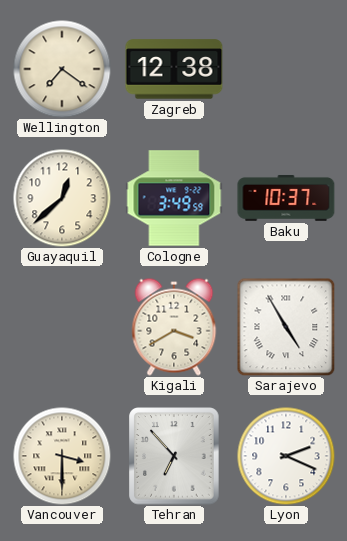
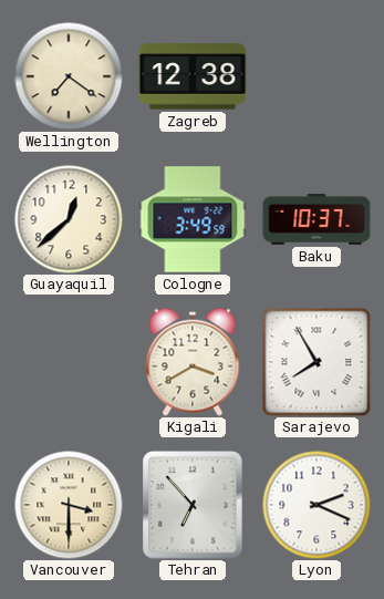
Sarajevo: 4:55 -> 7:55 (316, 362)
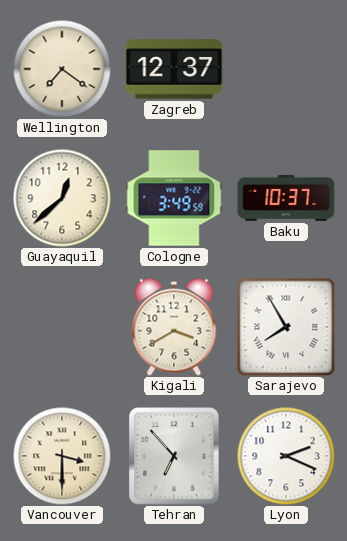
Zagreb: 12:38 -> 12:37 (174, 69)
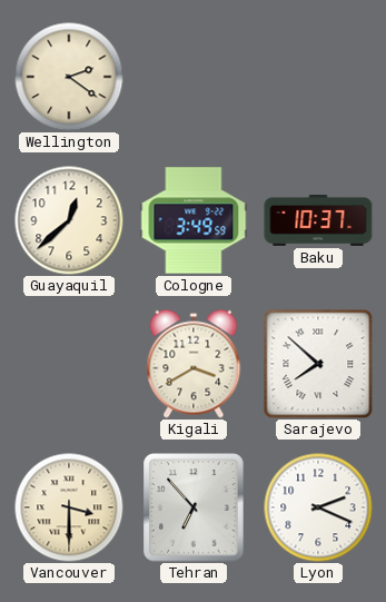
Wellington: 7:21 -> 2:21 (69, 77)
Zagreb: 12:37 -> none (174, 69)
Sarajevo: 7:55 -> 7:52 (318, 364)
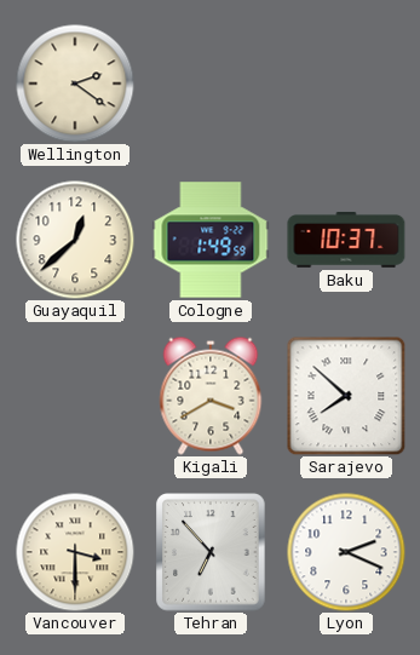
Cologne: 3:49 -> 1:49 (211, 240)
